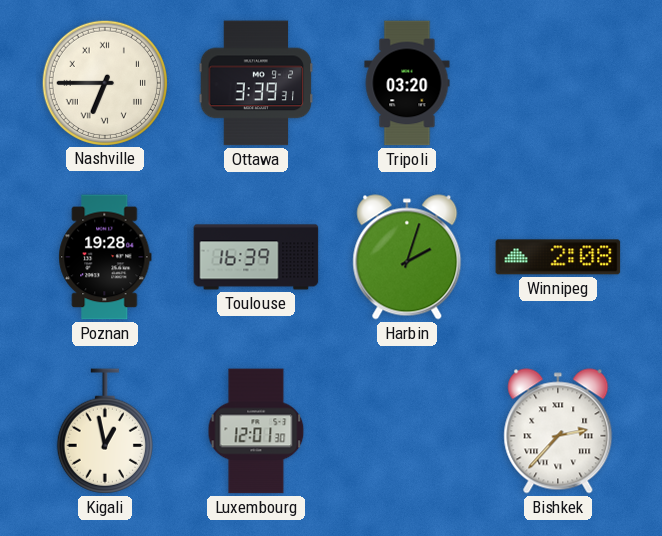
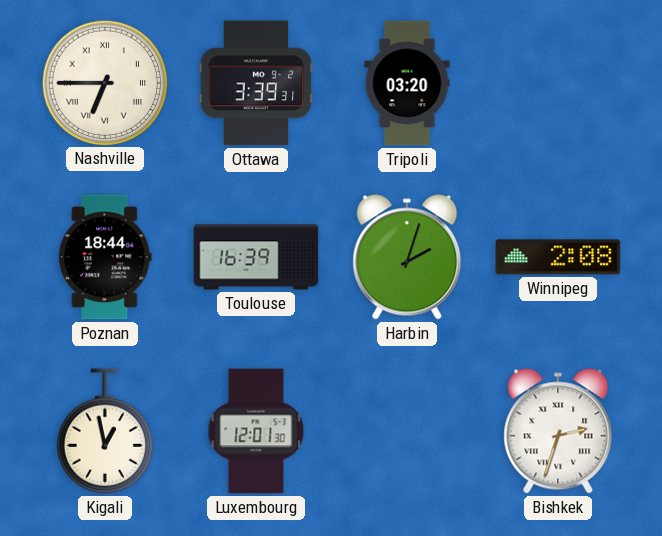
Poznan: 19:28 -> 18:44 (105, 257)
Bishkek: 2:37 -> 2:33 (558, 431)
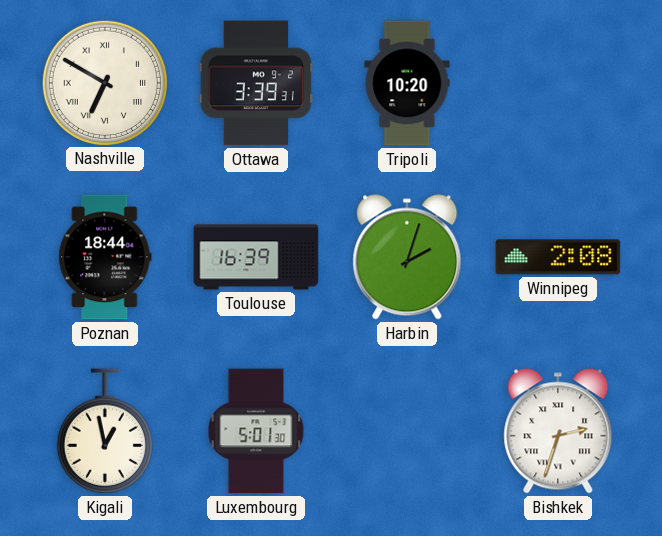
Nashville: 6:45 -> 6:50 (104, 82)
Tripoli: 03:20 -> 10:20 (407, 83)
Luxembourg: 12:01 -> 5:01 (256, 431)
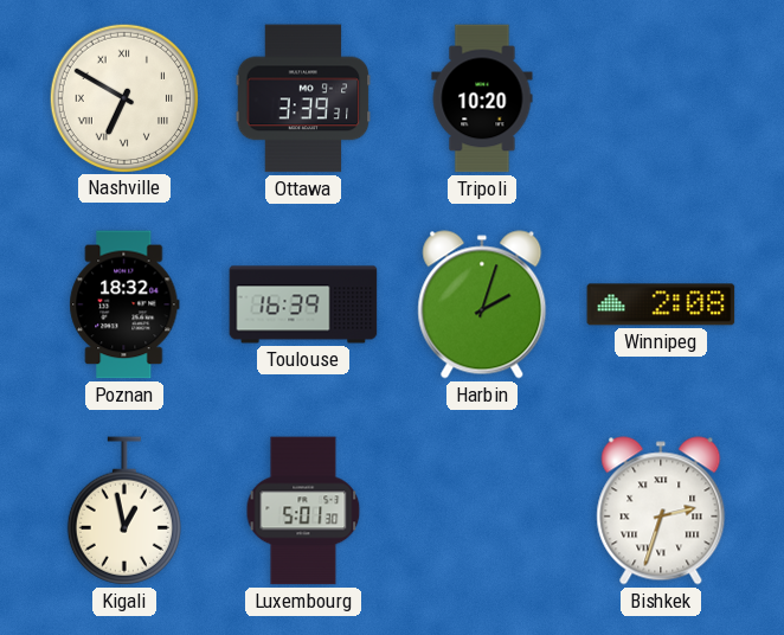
Poznan: 18:44 -> 18:32 (124, 304)
